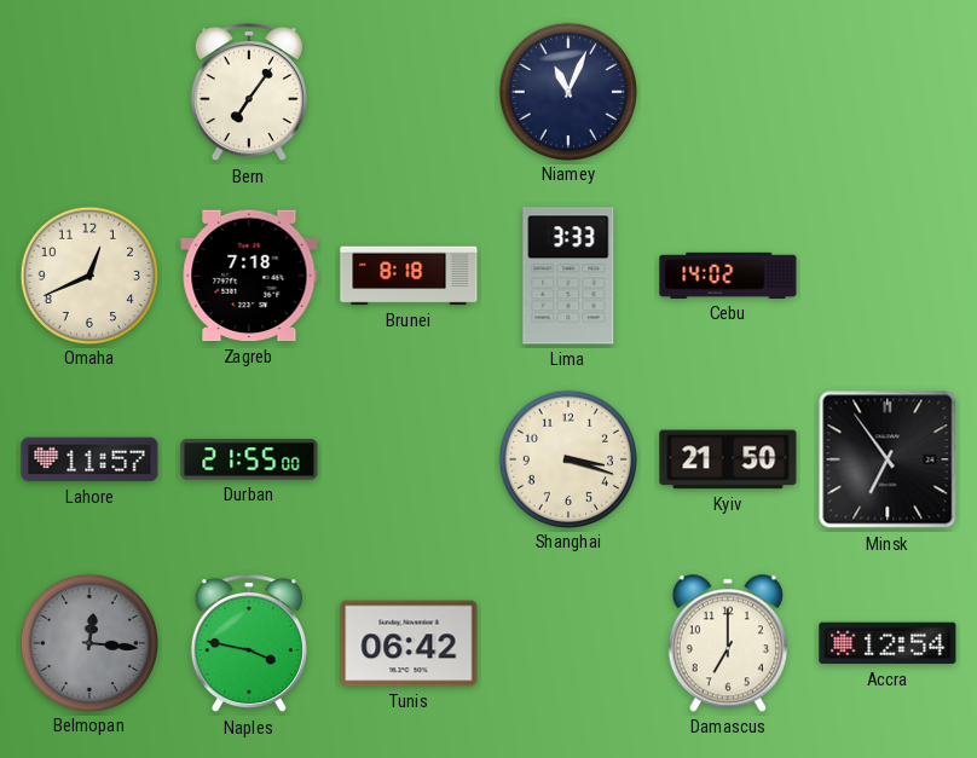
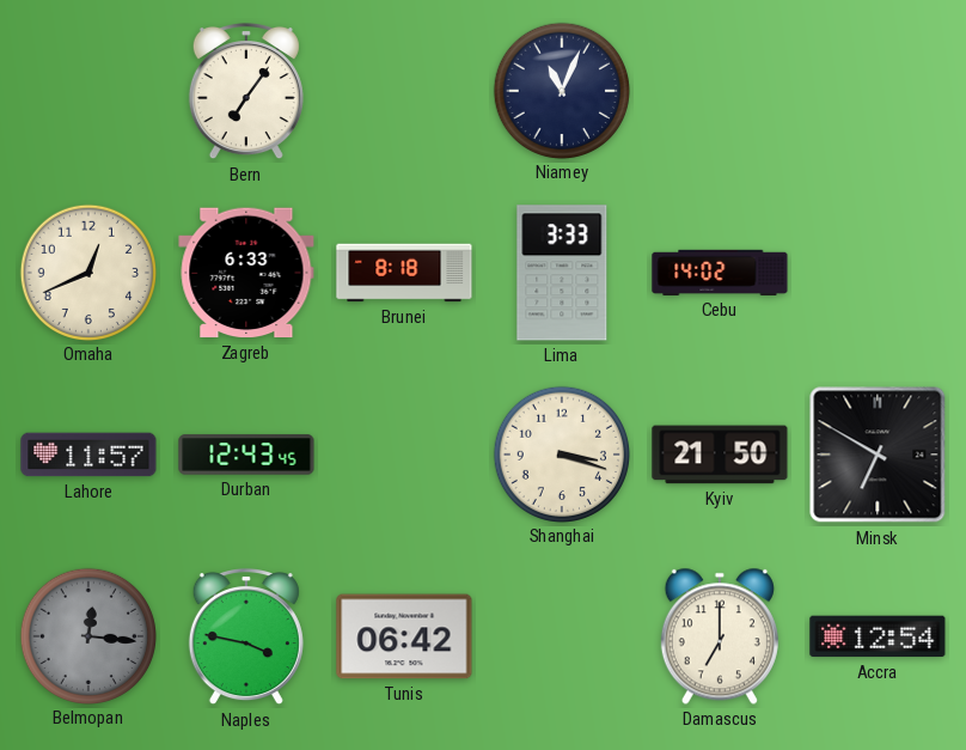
Zagreb: 7:18 -> 6:33 (246, 273)
Durban: 21:55 -> 12:43 (246, 455)
Minsk: 6:54 -> 6:50 (878, 455)
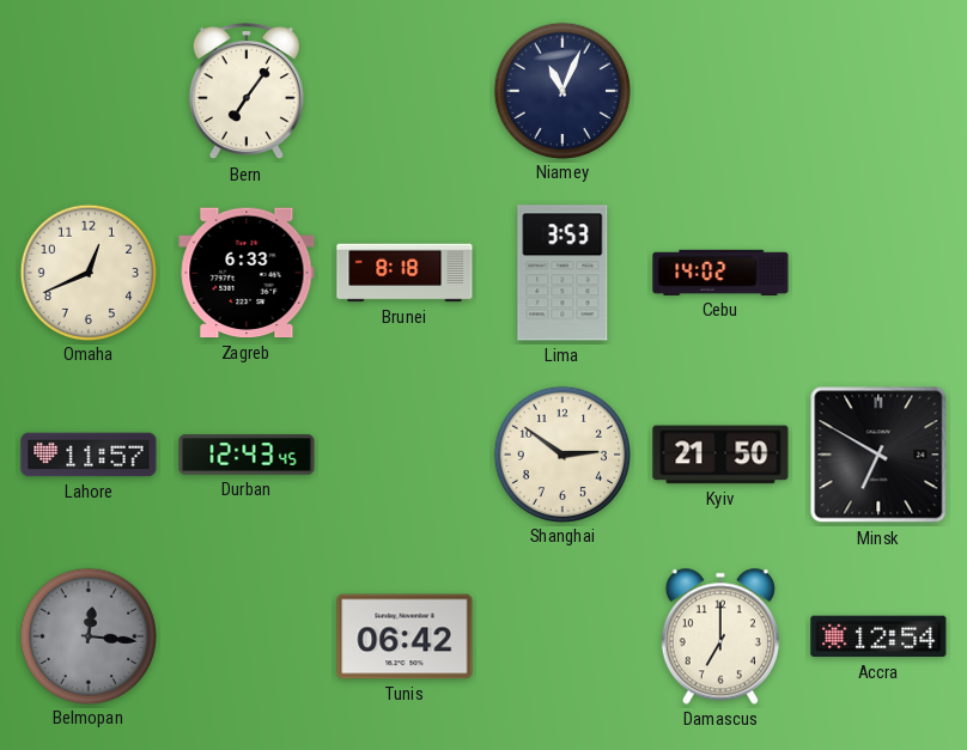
Lima: 3:33 -> 3:53 (562, 273)
Shanghai: 3:18 -> 2:51 (561, 453)
Naples: 3:47 -> none (246, 638)
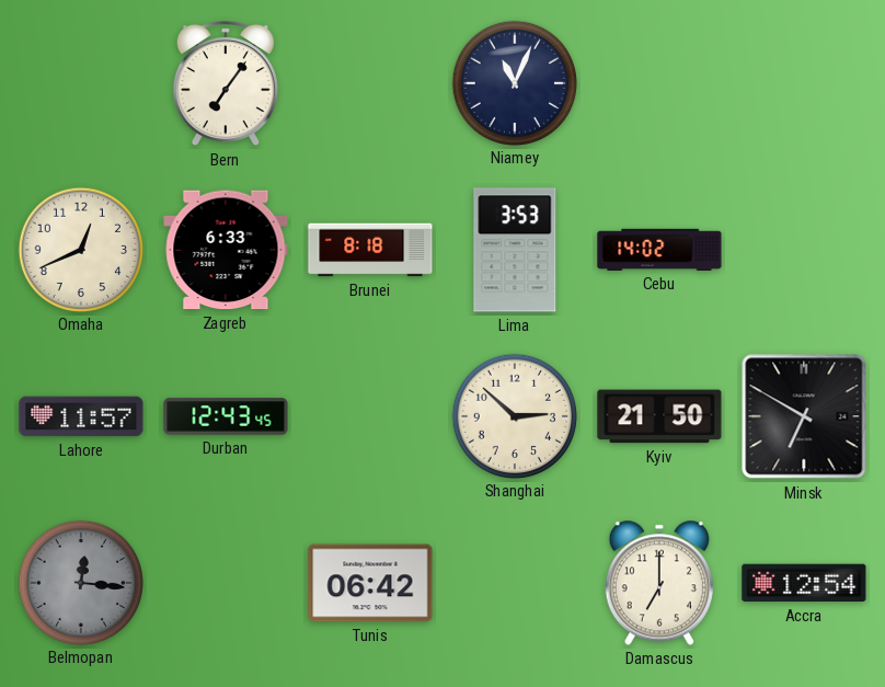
Shanghai: 2:51 -> 2:52 (514, 415)
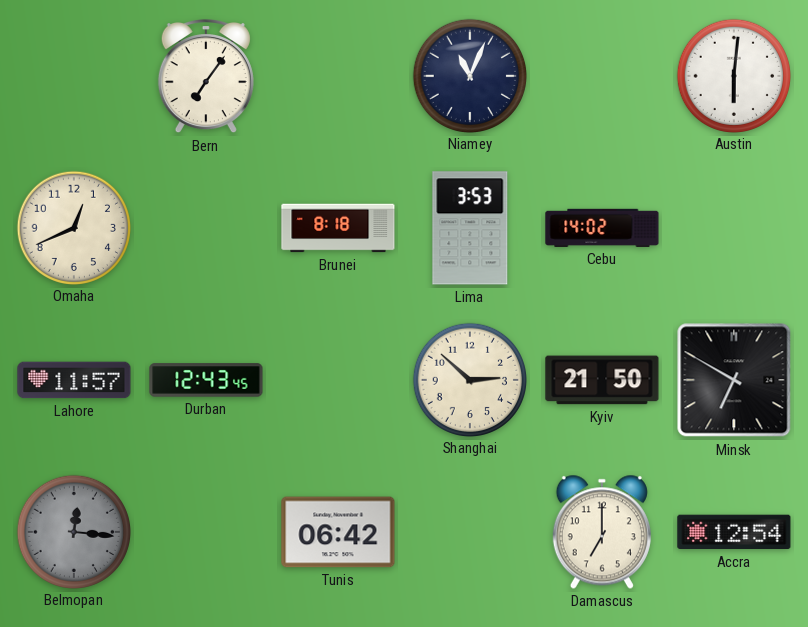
Austin: none -> 6:01 (733, 75)
Zagreb: 6:33 -> none (226, 250)
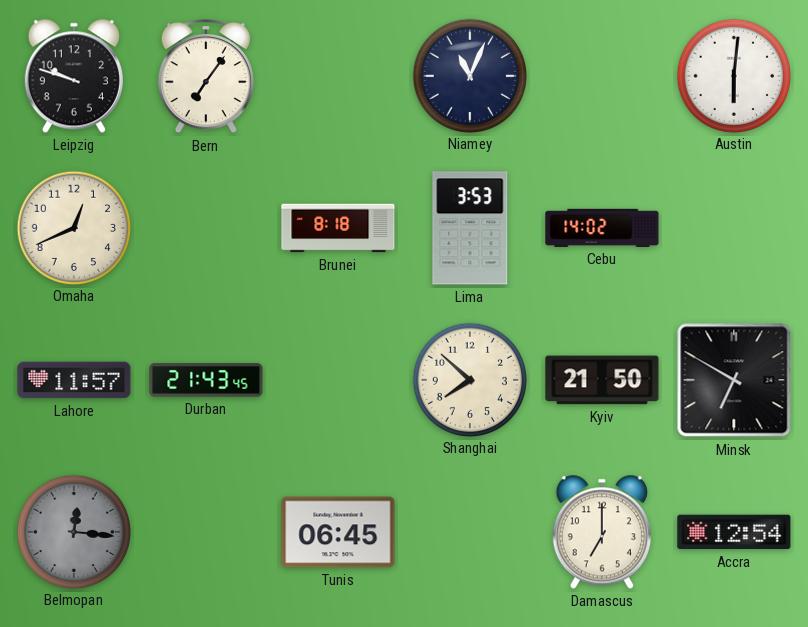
Leipzig: none -> 9:48 (74, 76)
Durban: 12:43 -> 21:43 (206, 380)
Shanghai: 2:52 -> 7:52 (469, 379)
Tunis: 06:42 -> 06:45 (338, 532)
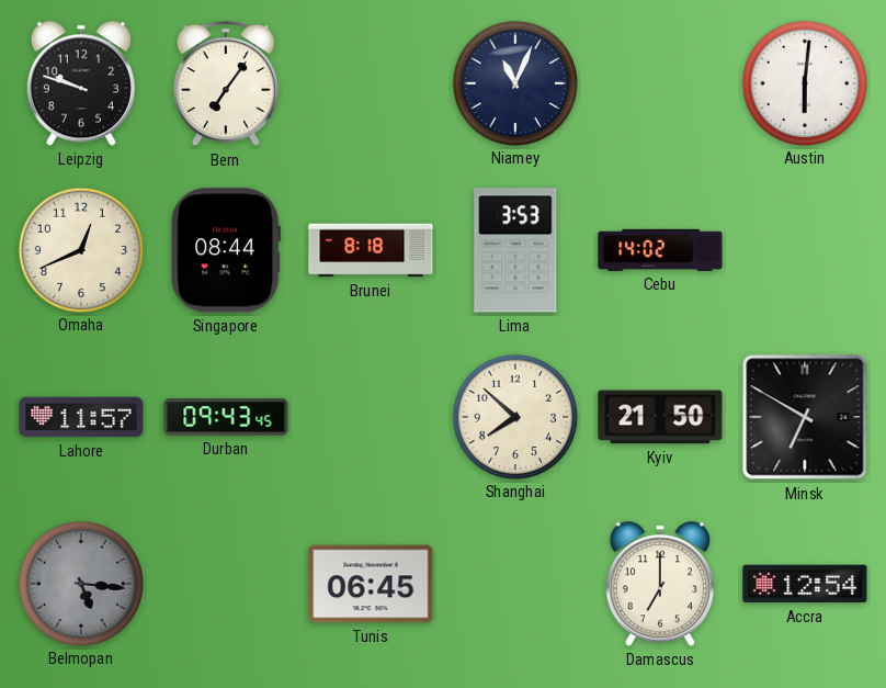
Singapore: none -> 08:44 (226, 250)
Durban: 21:43 -> 09:43 (226, 417)
Belmopan: 12:16 -> 5:16 (80, 583)
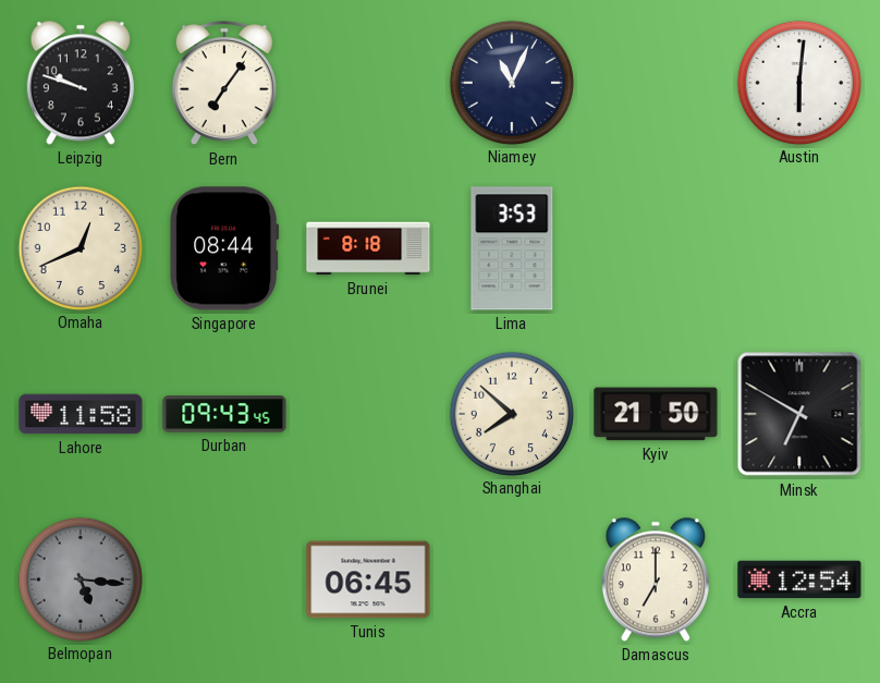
Cebu: 14:02 -> none (660, 250)
Lahore: 11:57 -> 11:58 (81, 414)
